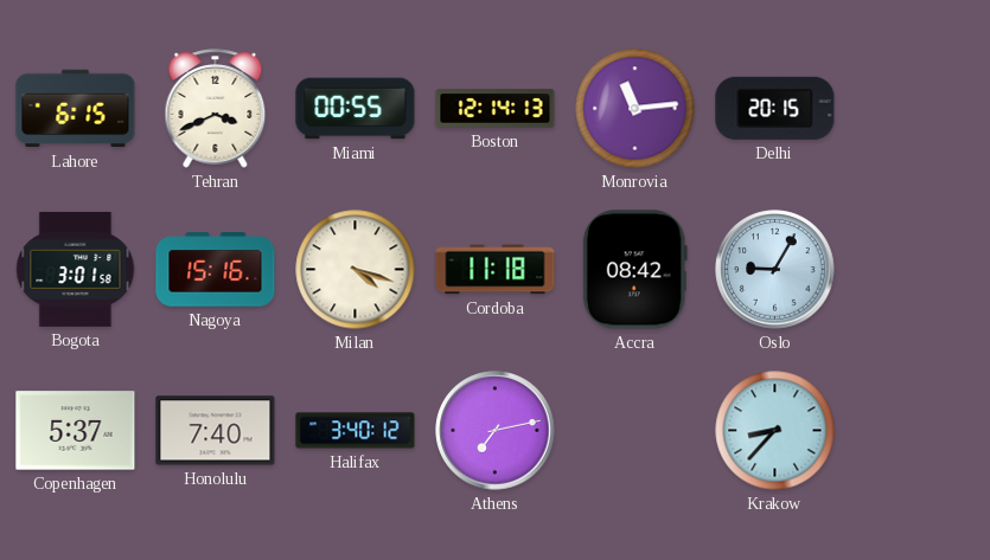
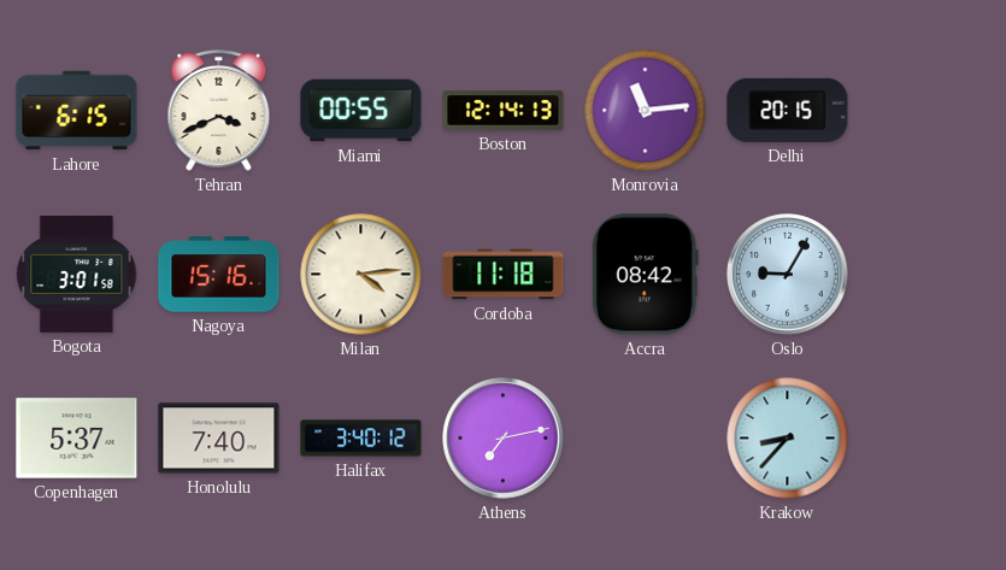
Milan: 4:18 -> 4:14 (361, 275)
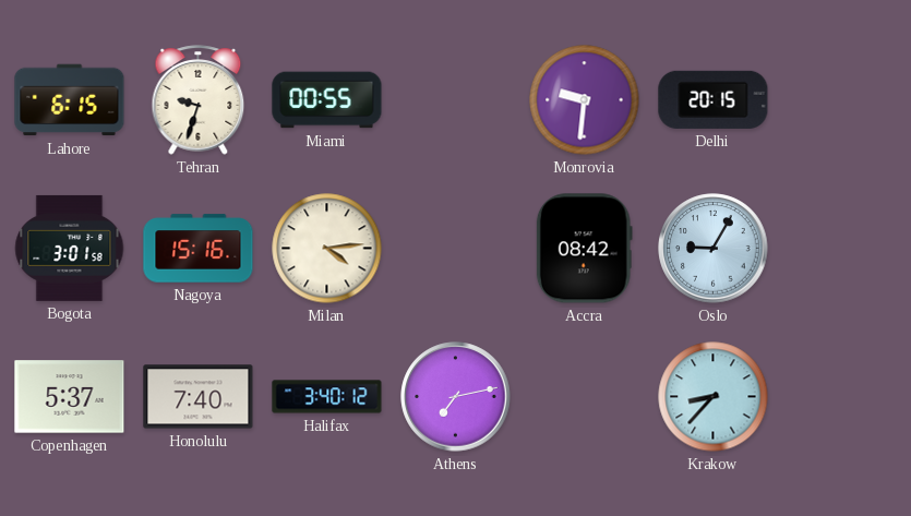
Tehran: 3:41 -> 9:33 (199, 100)
Boston: 12:14 -> none (504, 111)
Monrovia: 11:14 -> 9:31 (585, 100)
Cordoba: 11:18 -> none (504, 275)
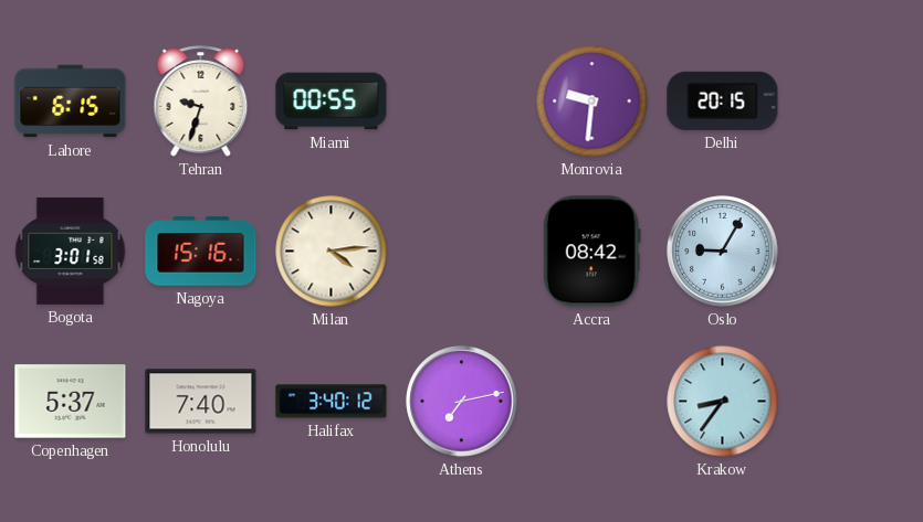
Krakow: 8:37 -> 8:36 (723, 402)
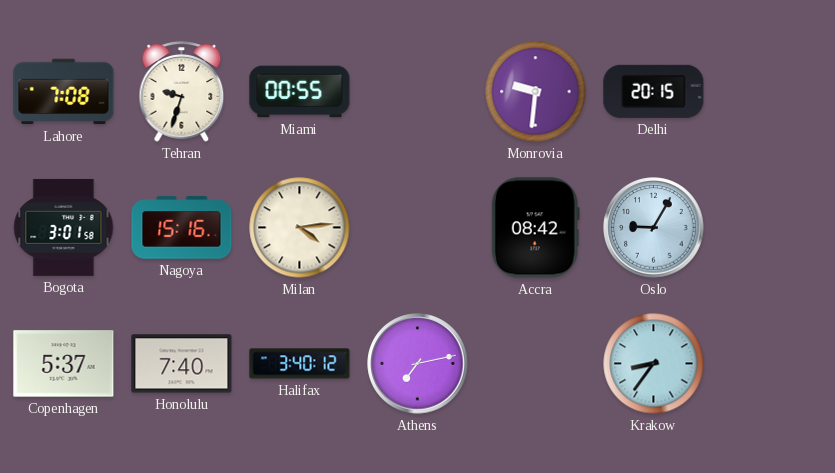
Lahore: 6:15 -> 7:08 (64, 92)
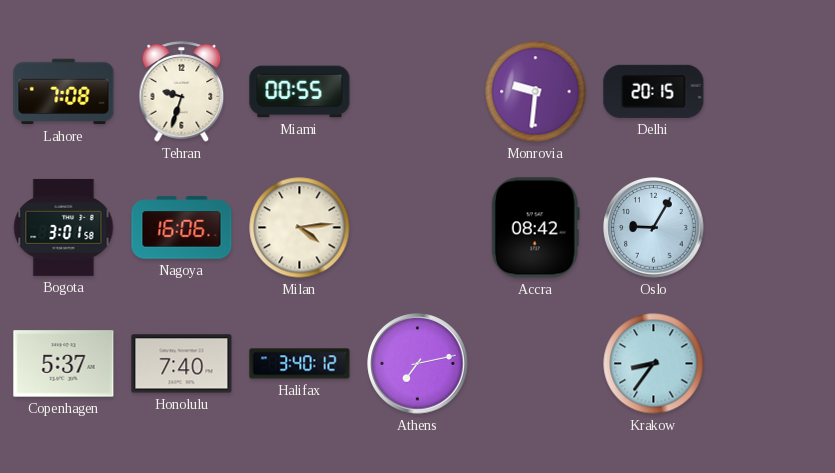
Nagoya: 15:16 -> 16:06 (182, 228)
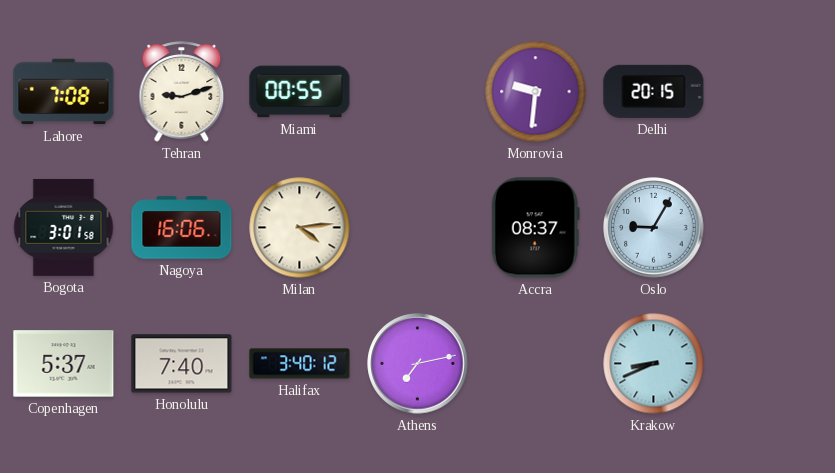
Tehran: 9:33 -> 9:12 (182, 92)
Accra: 08:42 -> 08:37 (535, 228)
Krakow: 8:36 -> 8:41 (654, 364)
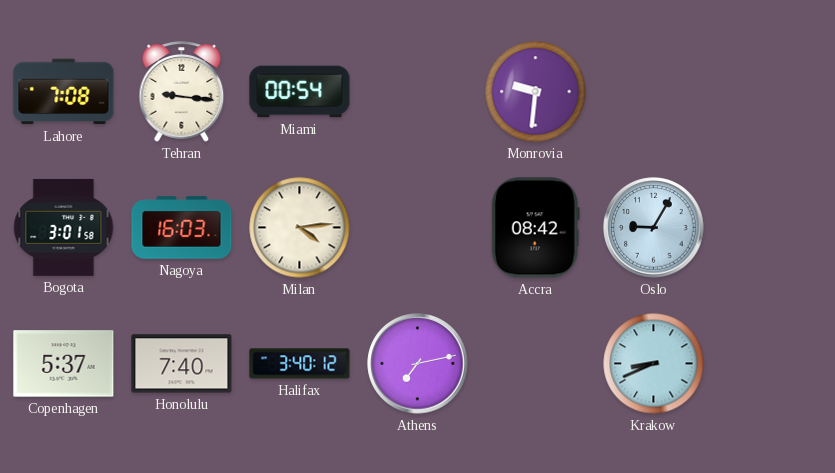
Tehran: 9:12 -> 9:16 (182, 92)
Miami: 00:55 -> 00:54 (300, 92)
Delhi: 20:15 -> none (654, 91)
Nagoya: 16:06 -> 16:03 (182, 228)
Accra: 08:37 -> 08:42 (535, 228)
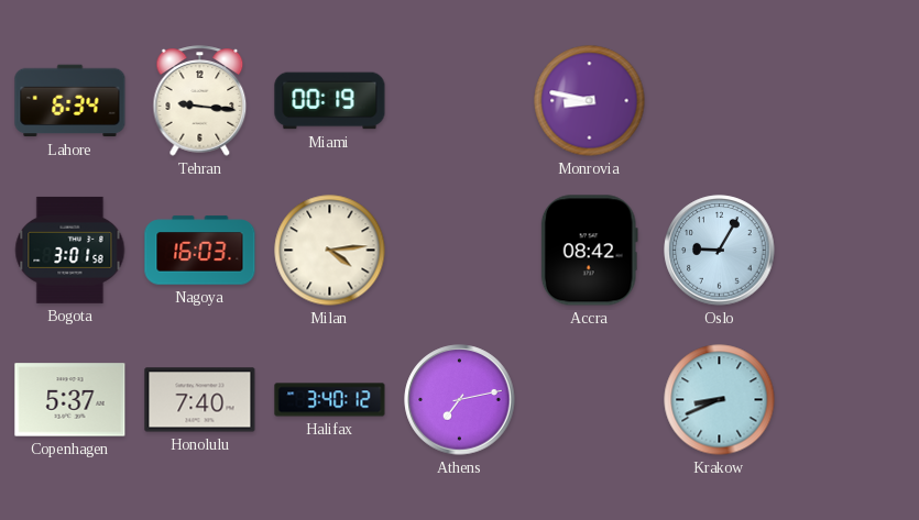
Lahore: 7:08 -> 6:34 (70, 101)
Miami: 00:54 -> 00:19 (330, 101)
Monrovia: 9:31 -> 8:47 (590, 101)
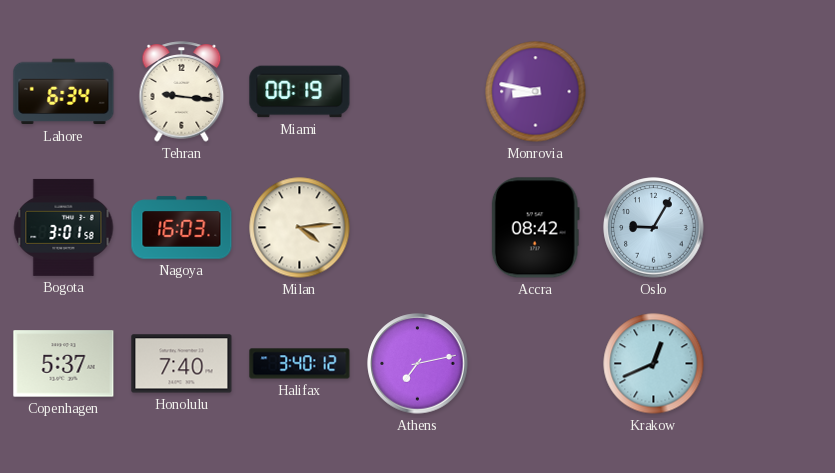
Krakow: 8:41 -> 12:41 (654, 364)
